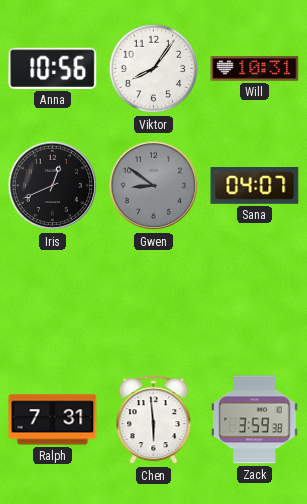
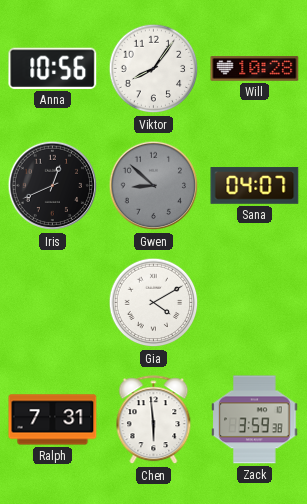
Will: 10:31 -> 10:28 (255, 69)
Gwen: 8:51 -> 8:52 (154, 186)
Gia: none -> 4:10 (154, 303)
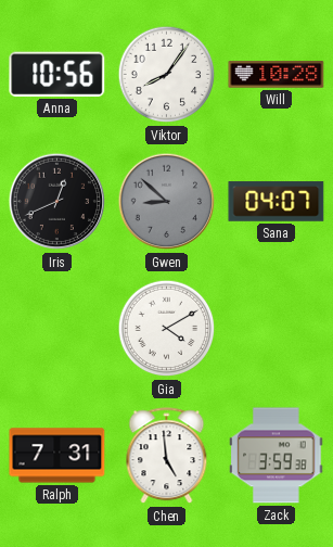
Chen: 5:59 -> 4:59 (167, 456)
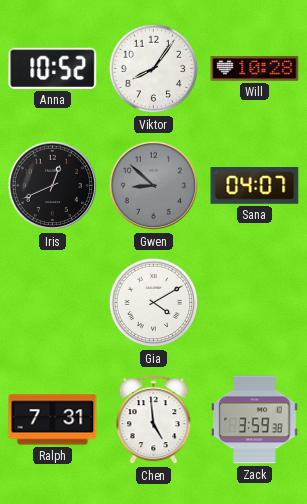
Anna: 10:56 -> 10:52 (53, 68)
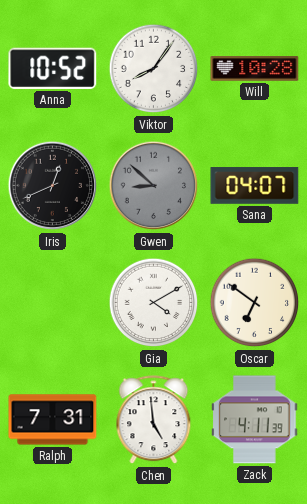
Oscar: none -> 6:51 (255, 303)
Zack: 3:59 -> 4:11 (255, 420)
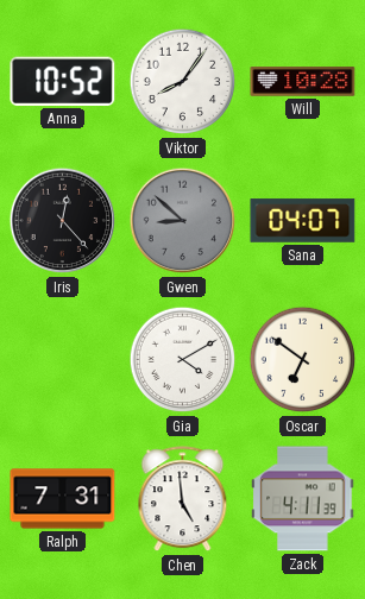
Iris: 12:41 -> 12:23 (63, 221)
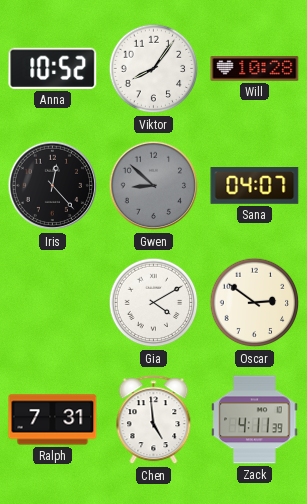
Oscar: 6:51 -> 2:51 (255, 303)
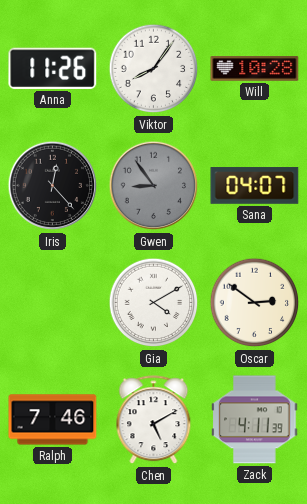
Anna: 10:52 -> 11:26 (53, 68)
Gwen: 8:52 -> 8:54 (154, 186)
Ralph: 7:31 -> 7:46 (53, 420)
Chen: 4:59 -> 5:10 (154, 420)
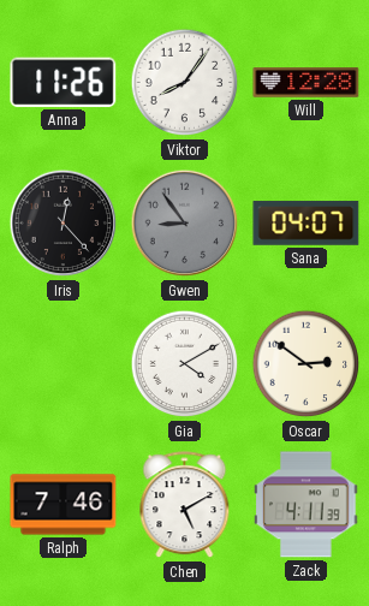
Will: 10:28 -> 12:28 (306, 83)
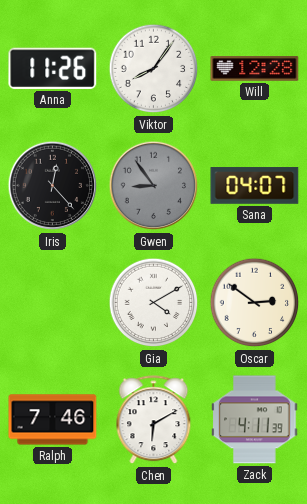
Chen: 5:10 -> 6:10 (154, 420)
